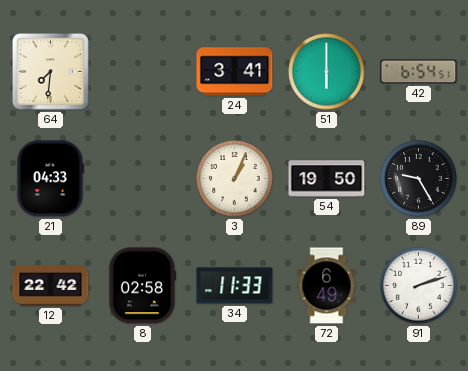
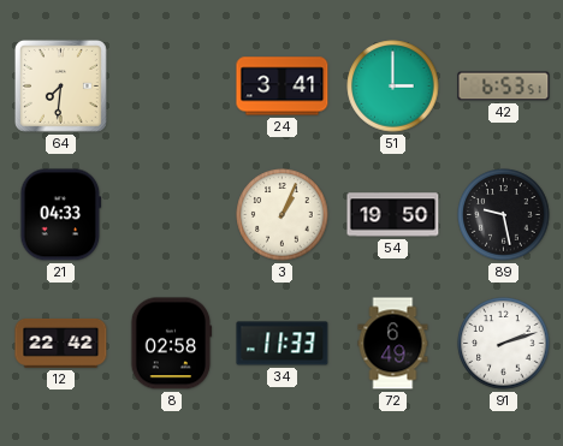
51: 6:00 -> 3:00 (393, 87)
42: 6:54 -> 6:53 (504, 87)
89: 9:25 -> 9:28 (504, 215)
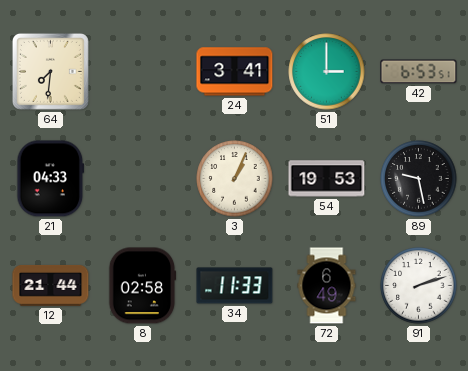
54: 19:50 -> 19:53 (327, 179)
12: 22:42 -> 21:44 (51, 285)
